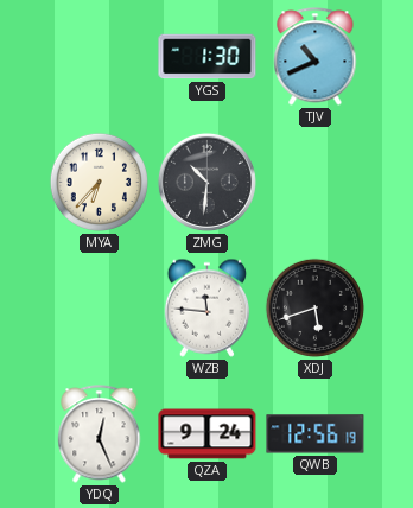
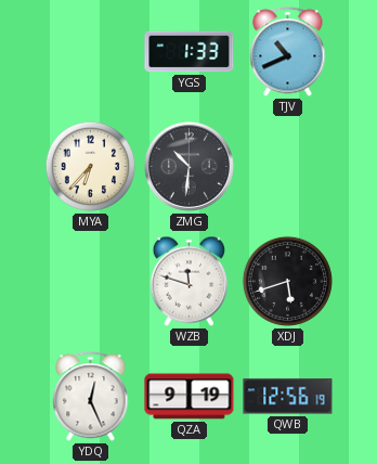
YGS: 1:30 -> 1:33 (190, 52)
WZB: 11:46 -> 11:48 (190, 281)
QZA: 9:24 -> 9:19 (190, 397)
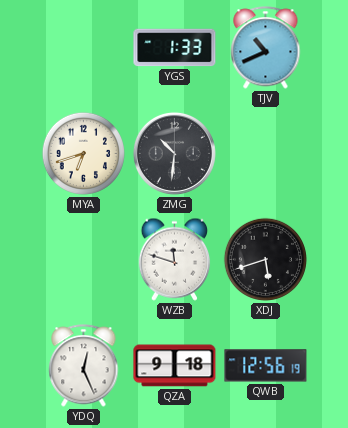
MYA: 6:37 -> 6:42 (83, 153)
QZA: 9:19 -> 9:18 (175, 366)
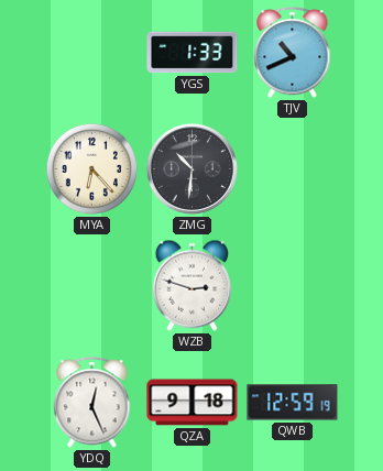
MYA: 6:42 -> 6:23 (91, 168)
WZB: 11:48 -> 2:48 (193, 285)
XDJ: 5:42 -> none (265, 259)
QWB: 12:56 -> 12:59 (293, 403)
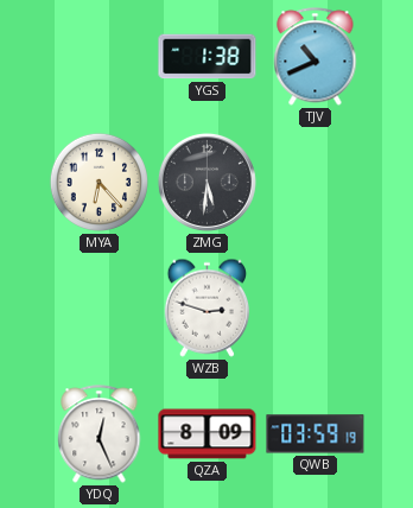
YGS: 1:33 -> 1:38 (208, 57)
ZMG: 10:31 -> 5:31 (206, 182)
QZA: 9:18 -> 8:09 (208, 434)
QWB: 12:59 -> 03:59 (316, 434)
